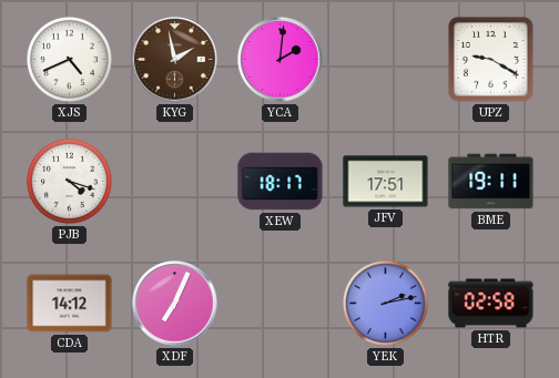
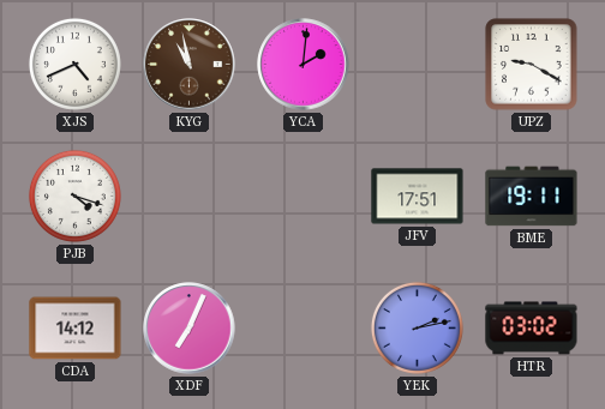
KYG: 1:58 -> 10:58 (190, 65)
XEW: 18:17 -> none (281, 182)
HTR: 02:58 -> 03:02 (532, 329)
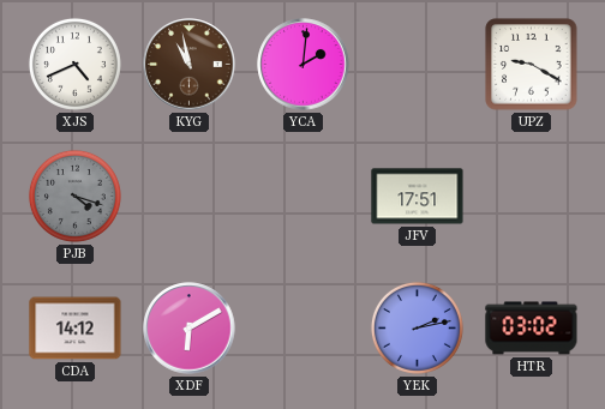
PJB dial: white -> grey (74, 196)
BME: 19:11 -> none (532, 197)
XDF: 7:04 -> 6:10 (190, 329)
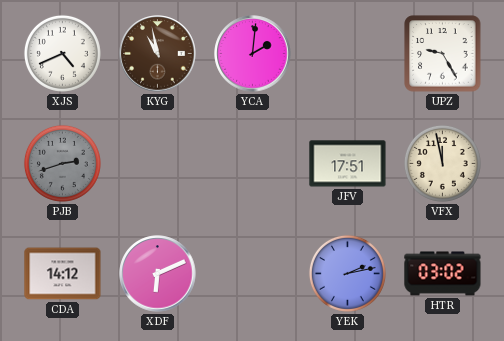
UPZ: 9:20 -> 9:25 (443, 54)
PJB: 4:18 -> 2:42 (62, 163)
VFX: none -> 11:58 (442, 163)
XDF: 6:10 -> 6:11 (158, 274)
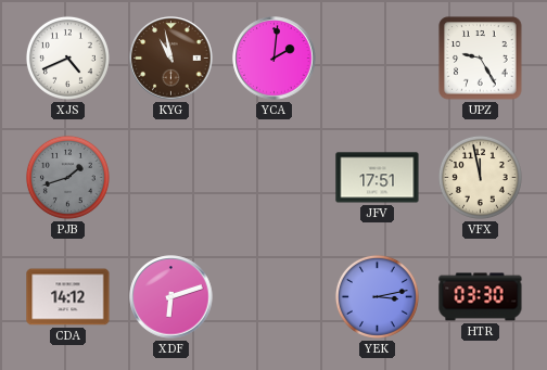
PJB: 2:42 -> 1:42 (67, 177)
XDF: 6:11 -> 6:12 (171, 297)
YEK: 2:13 -> 3:13 (377, 296)
HTR: 03:02 -> 03:30 (481, 297)
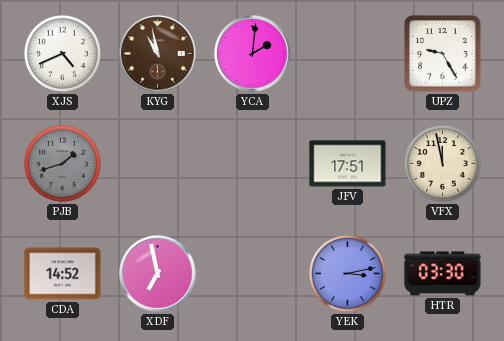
CDA: 14:12 -> 14:52 (63, 274)
XDF: 6:12 -> 6:58 (158, 274)
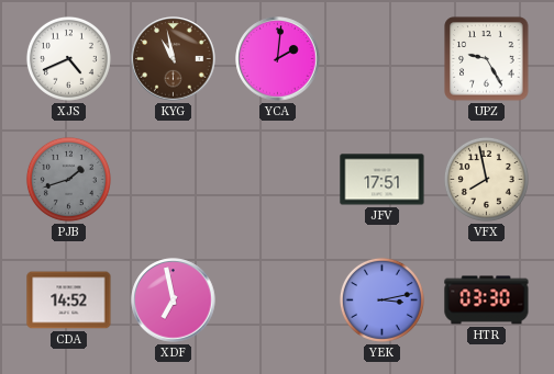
VFX: 11:58 -> 7:58 (486, 179)
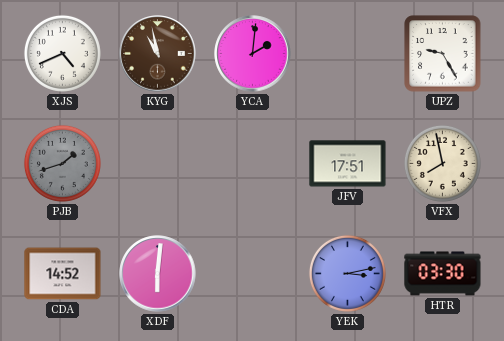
XDF: 6:58 -> 6:01 (158, 274)
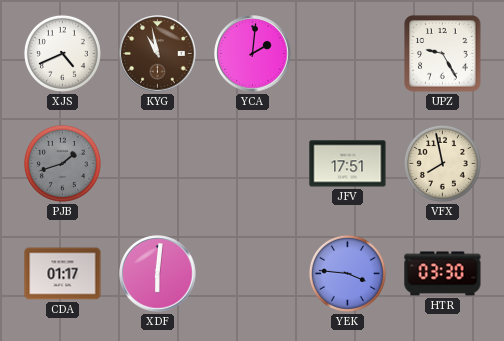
CDA: 14:52 -> 01:17 (63, 274)
YEK: 3:13 -> 3:46 (347, 273)
